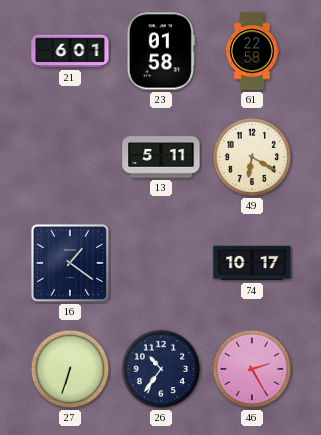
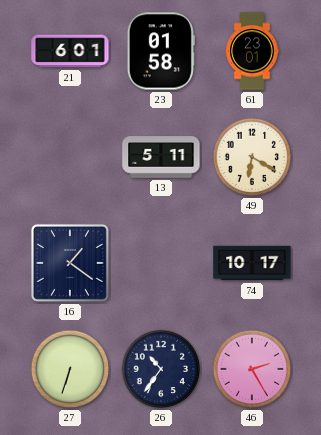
61: 22:58 -> 23:01 (252, 51)
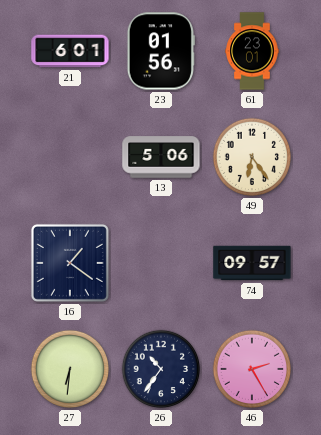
23: 01:58 -> 01:56 (161, 51)
13: 5:11 -> 5:06 (161, 157)
49: 6:20 -> 6:24 (252, 157)
74: 10:17 -> 09:57 (252, 263)
27: 6:33 -> 6:31 (70, 369)
